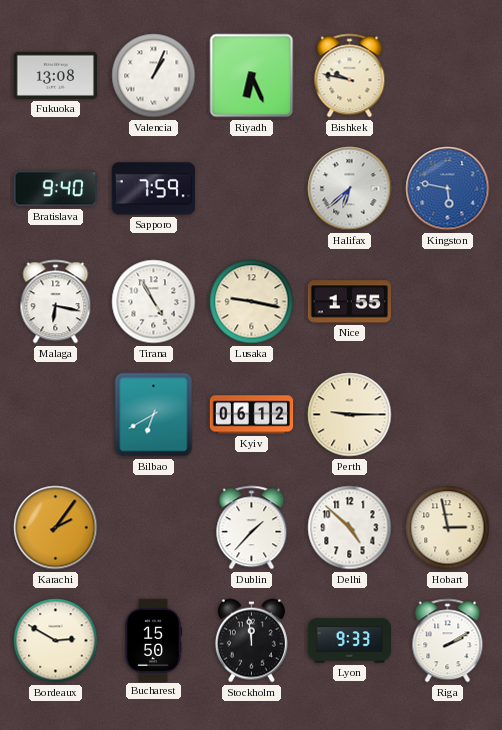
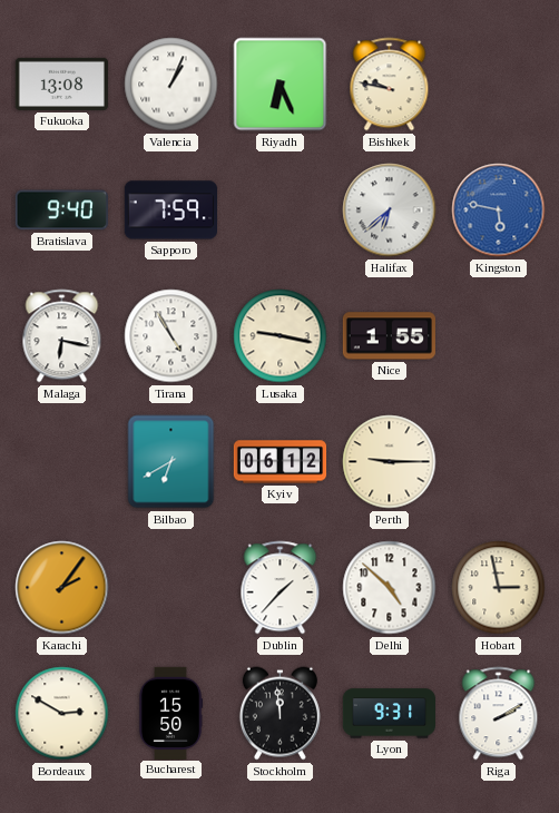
Lyon: 9:33 -> 9:31 (389, 714)
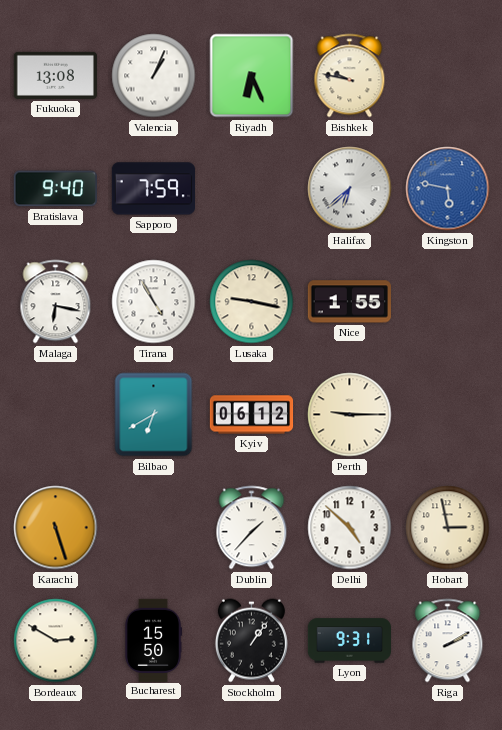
Karachi: 2:06 -> 5:27 (56, 528)
Stockholm: 11:59 -> 1:06 (251, 641)
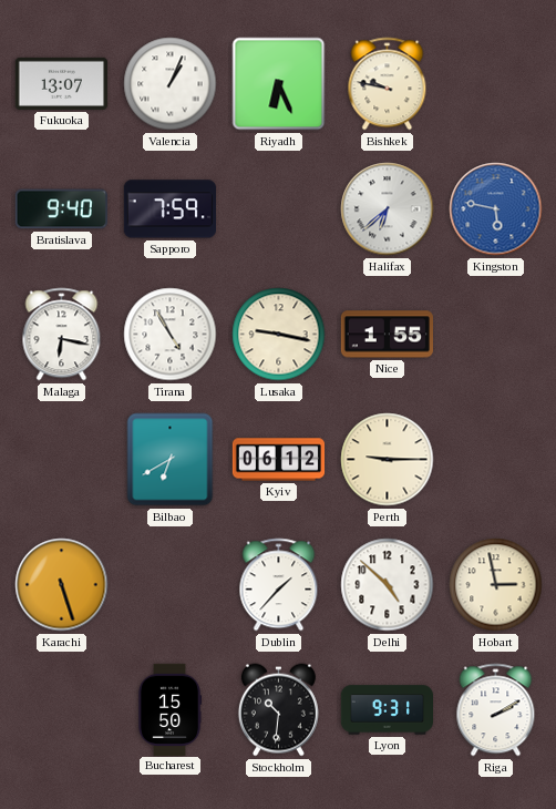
Fukuoka: 13:08 -> 13:07 (61, 83)
Bordeaux: 2:50 -> none (56, 641)
Stockholm: 1:06 -> 10:31 (278, 710)
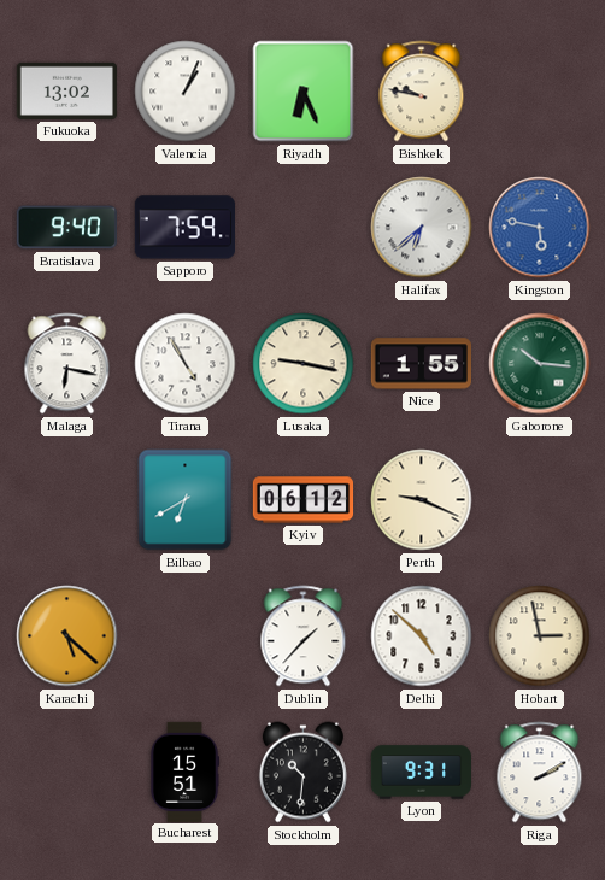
Fukuoka: 13:07 -> 13:02 (66, 90)
Gaborone: none -> 10:16 (540, 364)
Perth: 9:15 -> 9:19 (422, 500)
Karachi: 5:27 -> 5:22 (67, 636)
Bucharest: 15:50 -> 15:51 (184, 772)
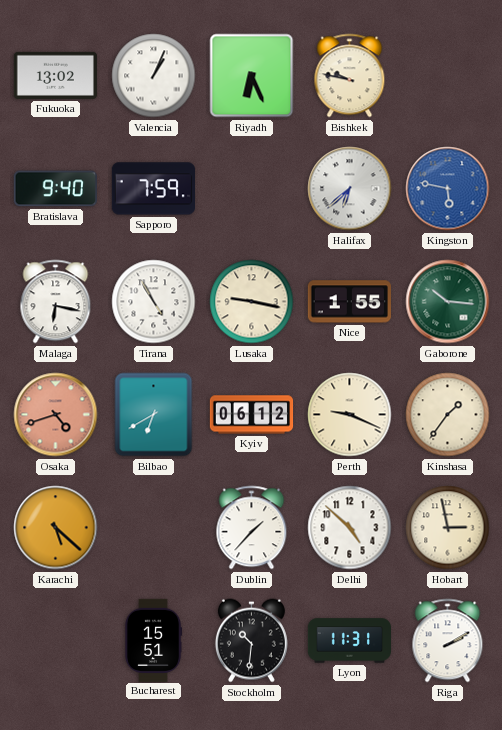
Osaka: none -> 4:42 (56, 415)
Kinshasa: none -> 1:36 (448, 415)
Lyon: 9:31 -> 11:31 (349, 641)
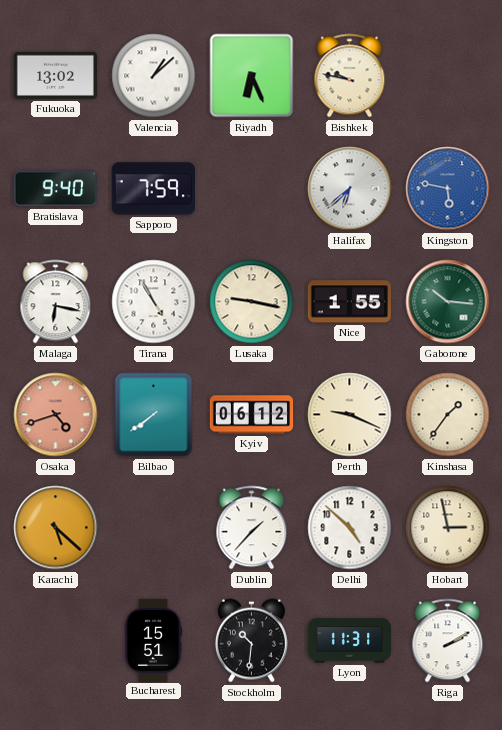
Valencia: 1:04 -> 1:08 (154, 76)
Bilbao: 6:40 -> 7:39 (154, 415)
